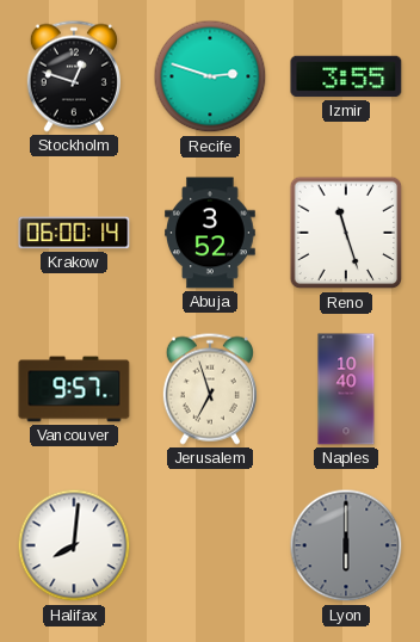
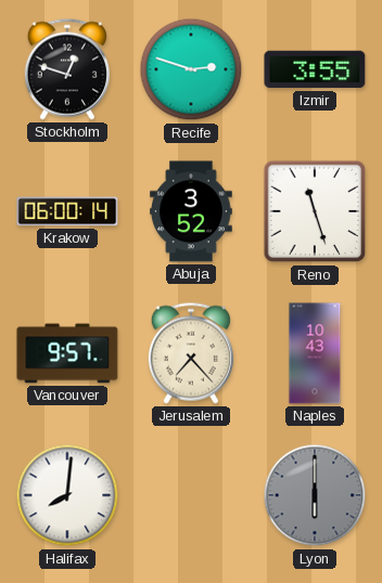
Jerusalem: 6:57 -> 7:23 (191, 353)
Naples: 10:40 -> 10:43 (315, 353)
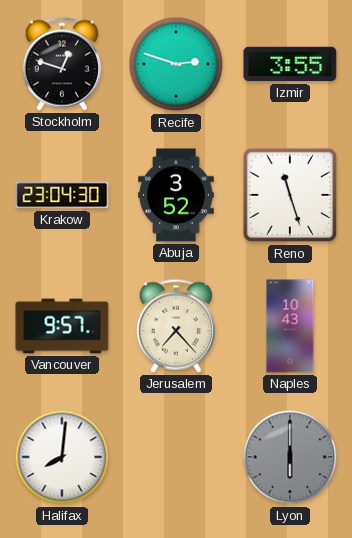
Krakow: 06:00 -> 23:04 (62, 195)
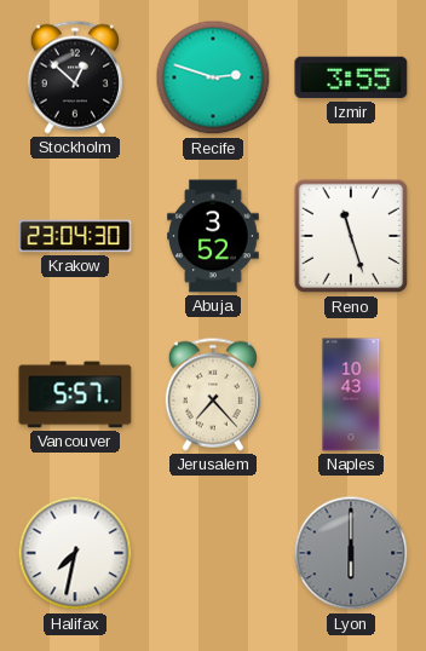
Stockholm: 12:48 -> 12:52 (75, 77)
Vancouver: 9:57 -> 5:57 (75, 394)
Halifax: 8:01 -> 7:32 (75, 553)
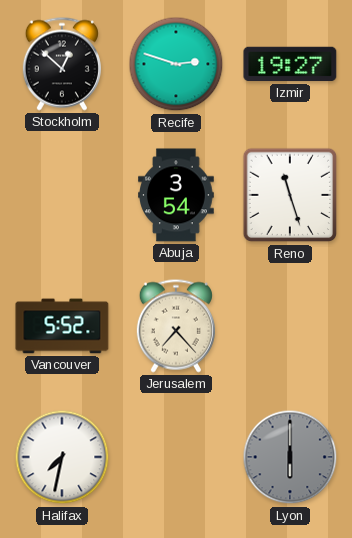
Izmir: 3:55 -> 19:27 (290, 64)
Krakow: 23:04 -> none (75, 236)
Abuja: 3:52 -> 3:54 (177, 195)
Vancouver: 5:57 -> 5:52 (62, 326)
Naples: 10:43 -> none (351, 394)
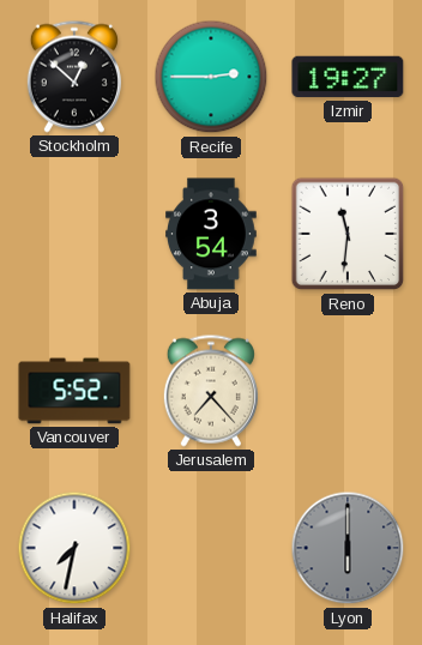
Recife: 2:48 -> 2:45 (211, 77)
Reno: 11:27 -> 11:31 (348, 234)
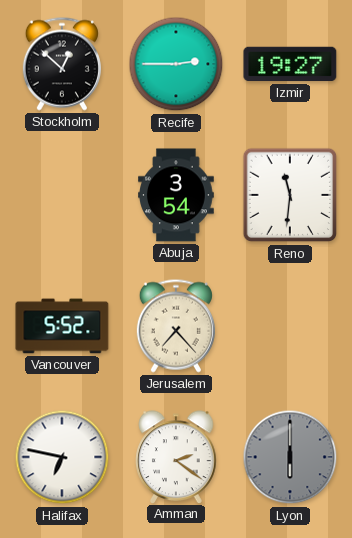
Halifax: 7:32 -> 6:47 (62, 457)
Amman: none -> 2:21 (176, 457)
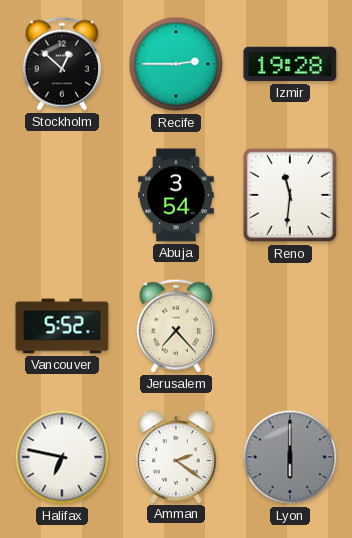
Izmir: 19:27 -> 19:28 (290, 64)
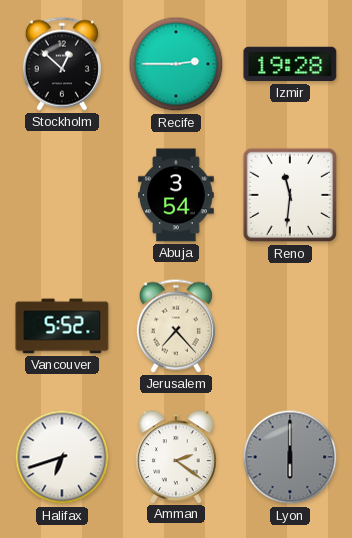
Halifax: 6:47 -> 6:42 (62, 457)
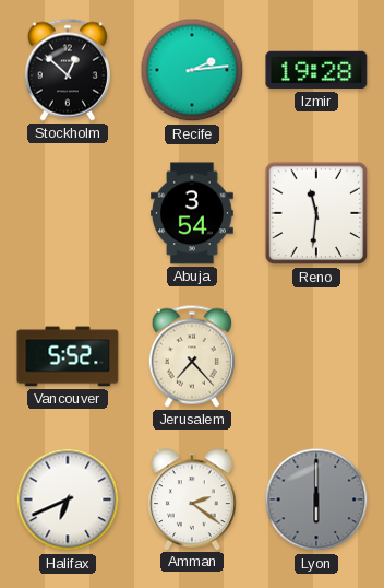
Recife: 2:45 -> 2:14 (192, 70)
Halifax: 6:42 -> 6:41 (68, 499)
